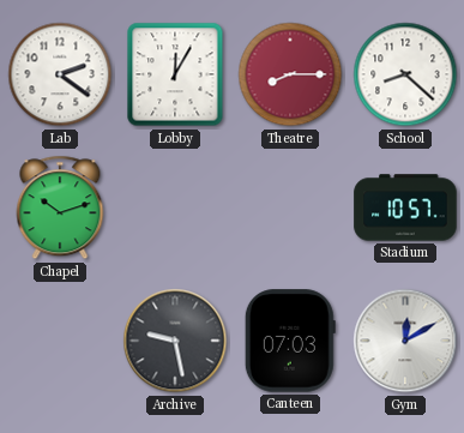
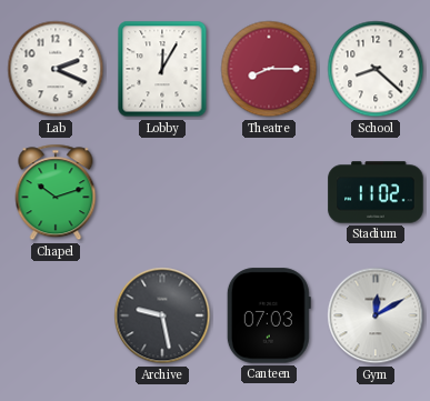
Lab: 2:21 -> 2:19 (56, 69)
Stadium: 10:57 -> 11:02 (376, 192)
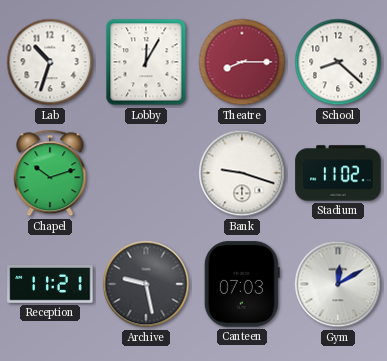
Lab: 2:19 -> 10:33 (50, 62)
Bank: none -> 9:18 (242, 173)
Reception: none -> 11:21 (50, 285)
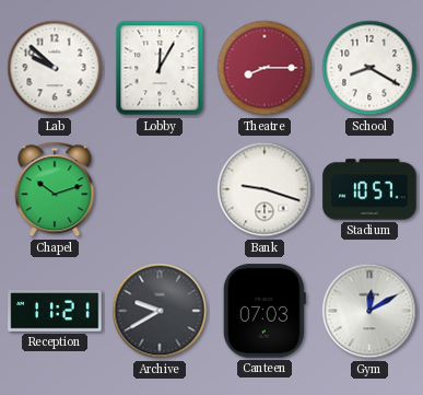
Lab: 10:33 -> 9:52 (55, 68)
School: 8:22 -> 8:20 (369, 68)
Stadium: 11:02 -> 10:57 (369, 189)
Archive: 9:28 -> 9:40 (160, 311)
